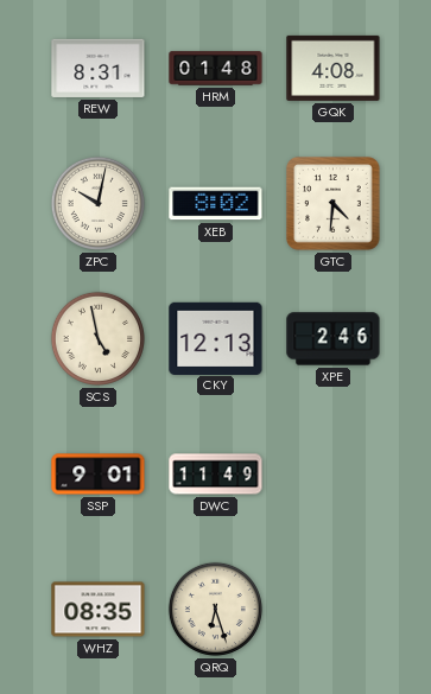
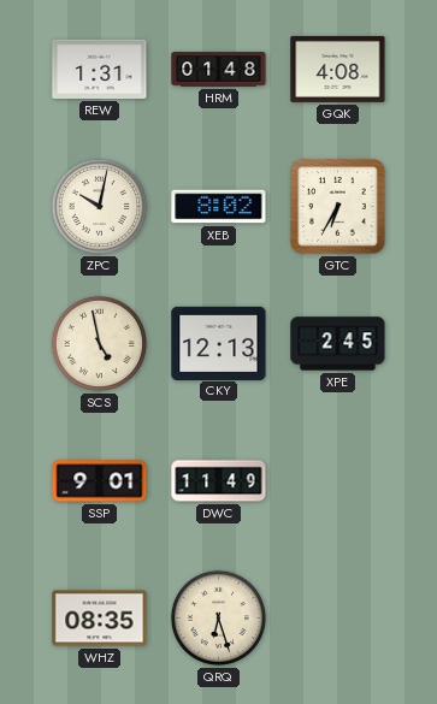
REW: 8:31 -> 1:31 (100, 69)
GTC: 4:31 -> 6:35 (338, 207)
XPE: 2:46 -> 2:45 (338, 344)
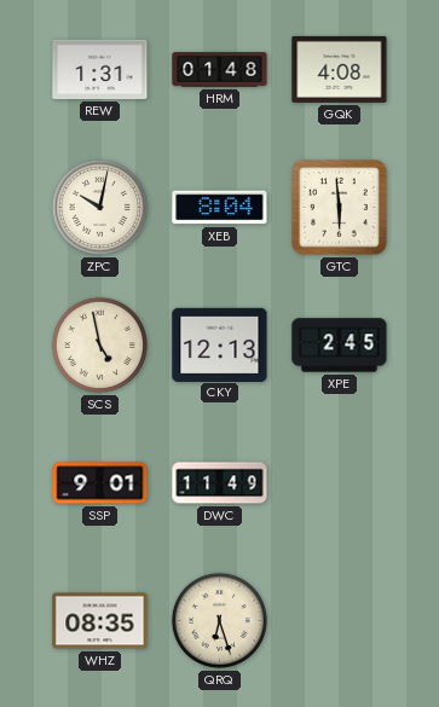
XEB: 8:02 -> 8:04 (220, 208)
GTC: 6:35 -> 5:59 (340, 208)
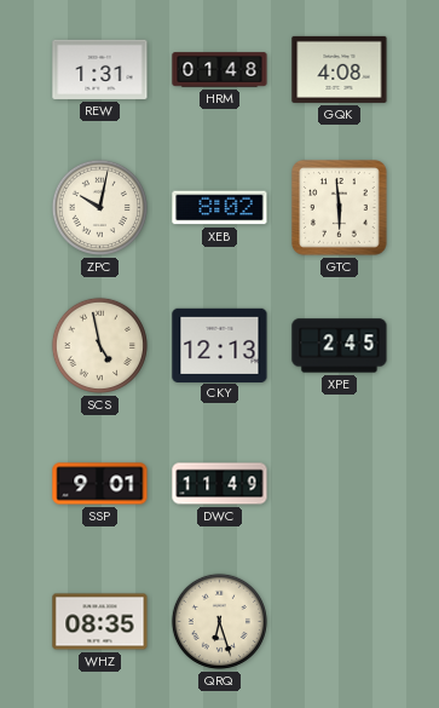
XEB: 8:04 -> 8:02 (220, 208)
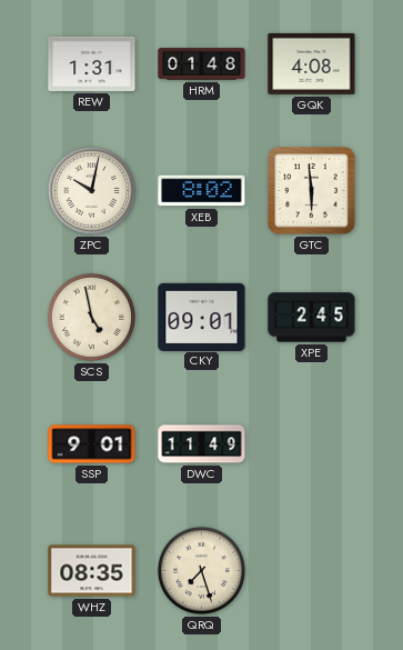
CKY: 12:13 -> 09:01 (202, 317)
QRQ: 6:27 -> 7:27 (201, 570)
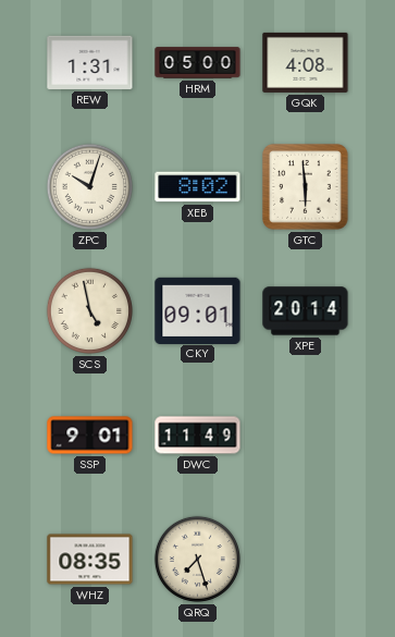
HRM: 01:48 -> 05:00 (198, 63)
ZPC: 10:02 -> 10:03 (89, 186)
XPE: 2:45 -> 20:14 (306, 311)
